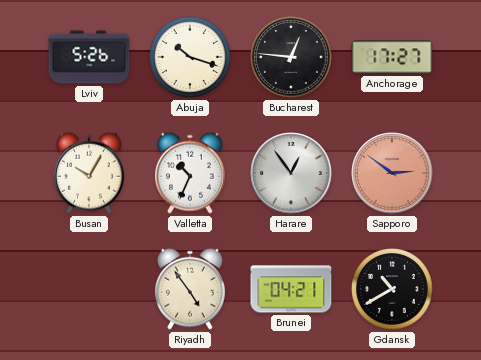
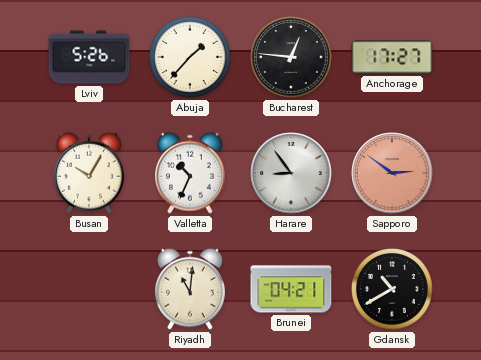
Abuja: 10:18 -> 1:37 (191, 58)
Harare: 12:54 -> 8:54 (291, 173)
Riyadh: 4:54 -> 11:01 (190, 289)
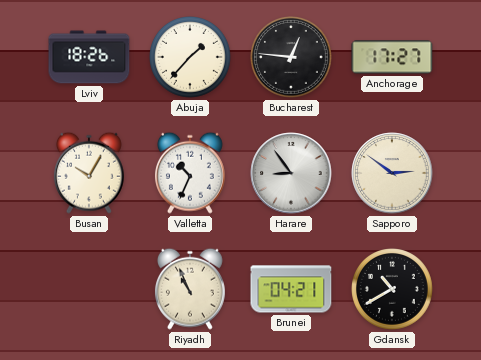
Lviv: 5:26 -> 18:26 (89, 57)
Sapporo dial: salmon -> cream (392, 173)
Riyadh: 11:01 -> 10:56 (190, 289)
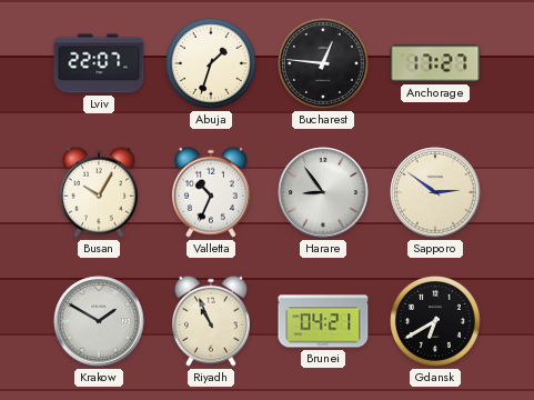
Lviv: 18:26 -> 22:07 (99, 63)
Abuja: 1:37 -> 1:33 (212, 64)
Krakow: none -> 1:50 (99, 321)
Gdansk: 10:40 -> 6:40 (436, 322)
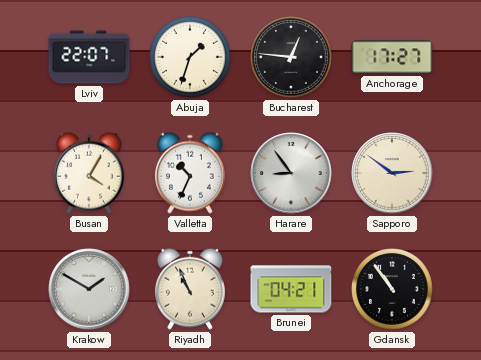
Busan: 10:05 -> 4:05 (89, 173)
Gdansk: 6:40 -> 10:54 (393, 290)
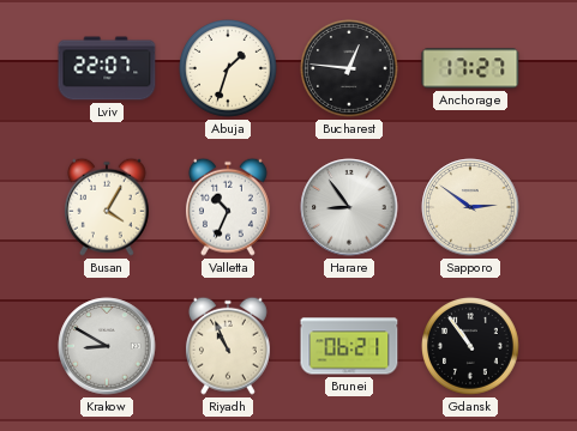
Krakow: 1:50 -> 8:50 (107, 346)
Brunei: 04:21 -> 06:21 (349, 346)
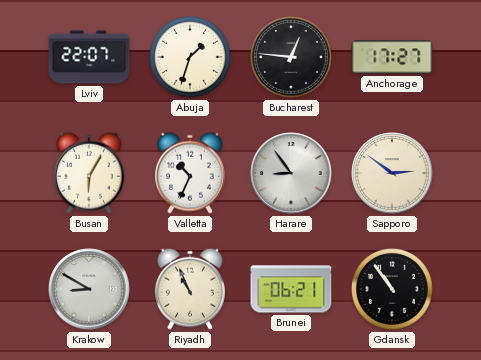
Busan: 4:05 -> 6:05 (89, 173)
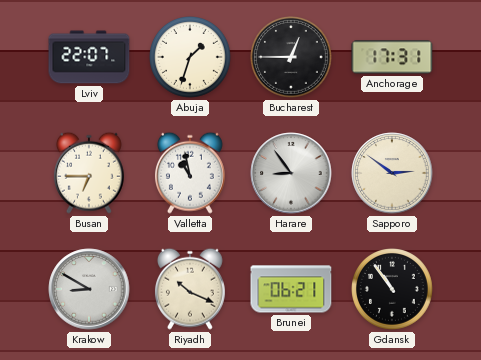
Bucharest: 12:46 -> 12:45 (292, 58)
Anchorage: 17:27 -> 17:31 (392, 57)
Busan: 6:05 -> 6:45 (89, 173)
Valletta: 10:34 -> 10:58 (190, 173)
Riyadh: 10:56 -> 10:19 (190, 289)
